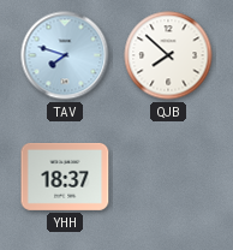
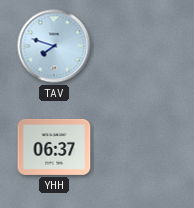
QJB: 7:52 -> none (168, 55)
YHH: 18:37 -> 06:37 (54, 147)
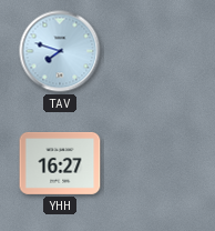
YHH: 06:37 -> 16:27 (60, 163)
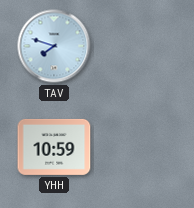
YHH: 16:27 -> 10:59 (54, 147)
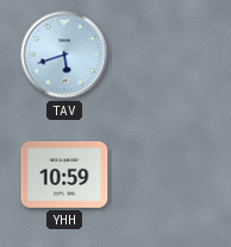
TAV: 7:48 -> 5:42 (64, 55)
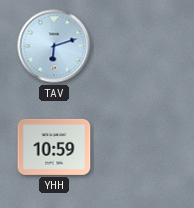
TAV: 5:42 -> 6:12 (54, 46)
